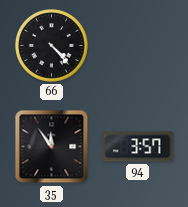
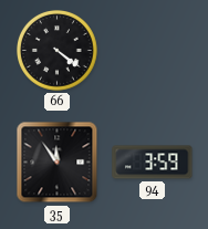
66: 4:23 -> 4:21 (58, 51)
94: 3:57 -> 3:59 (153, 163)
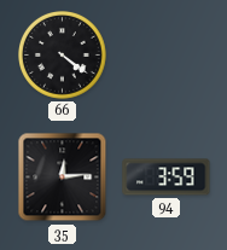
35: 11:54 -> 12:14 (63, 178)
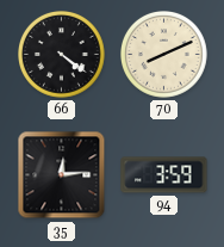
70: none -> 8:11 (164, 55)
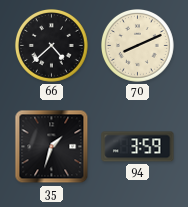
66: 4:21 -> 4:38 (52, 46)
35: 12:14 -> 1:33 (52, 147)
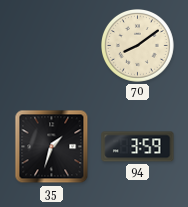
66: 4:38 -> none (52, 46)
70: 8:11 -> 8:09 (138, 46)
